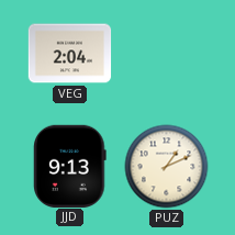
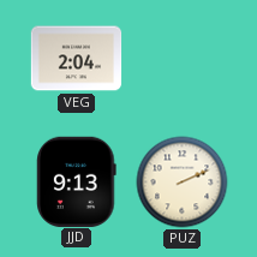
PUZ: 1:11 -> 2:11 (183, 183)
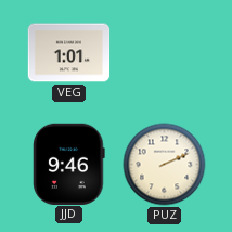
VEG: 2:04 -> 1:01 (69, 53)
JJD: 9:13 -> 9:46 (69, 164)
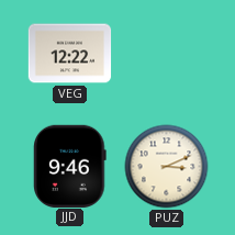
VEG: 1:01 -> 12:22 (70, 54)
PUZ: 2:11 -> 3:11 (167, 167)
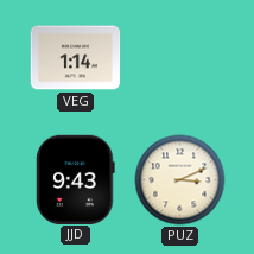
VEG: 12:22 -> 1:14 (76, 58)
JJD: 9:46 -> 9:43 (76, 179)
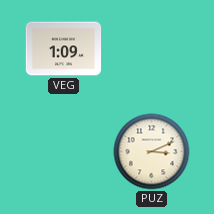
VEG: 1:14 -> 1:09 (64, 49)
JJD: 9:43 -> none (76, 179)
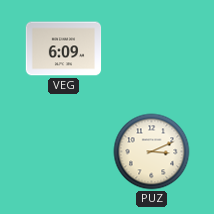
VEG: 1:09 -> 6:09 (64, 49)
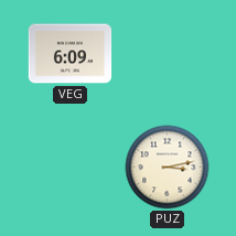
PUZ: 3:11 -> 3:13 (168, 168)
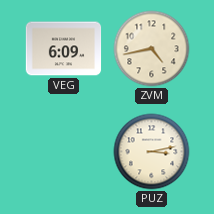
ZVM: none -> 4:43 (152, 49)
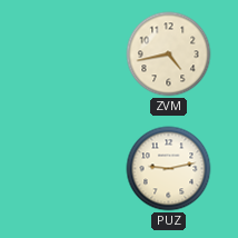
VEG: 6:09 -> none (64, 49)
PUZ: 3:13 -> 9:13 (169, 169)
